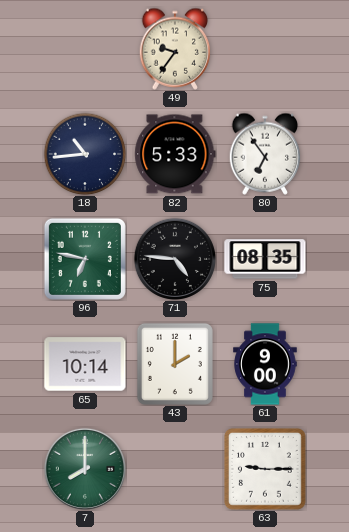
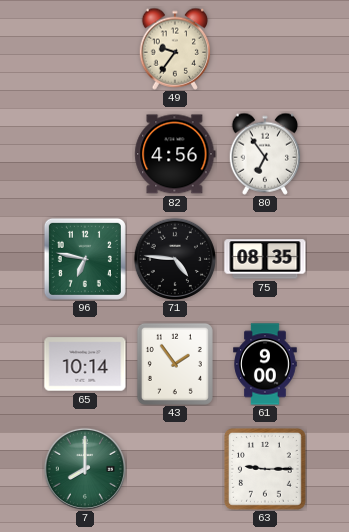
18: 10:44 -> none (85, 154)
82: 5:33 -> 4:56 (175, 154)
43: 2:00 -> 1:54 (175, 364)
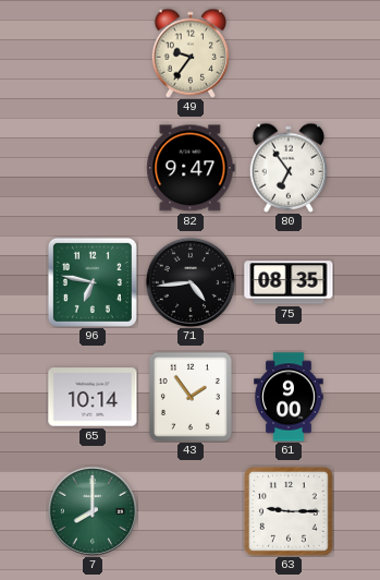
82: 4:56 -> 9:47 (191, 168)
71: 4:46 -> 4:44 (191, 282)
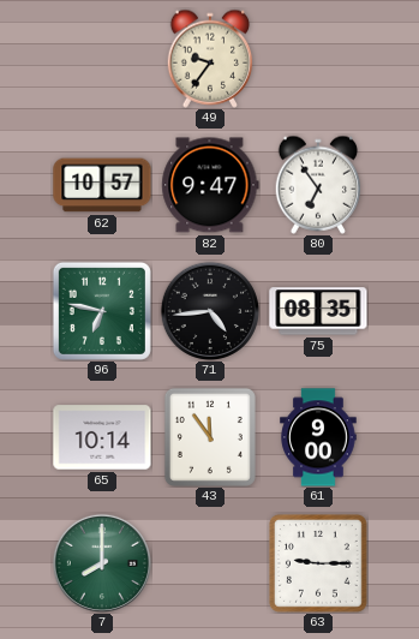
62: none -> 10:57 (102, 185)
43: 1:54 -> 11:54 (210, 437)
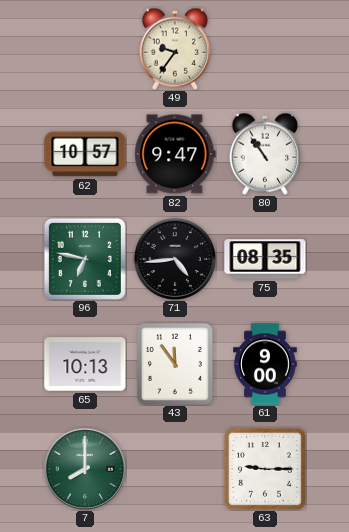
80: 6:54 -> 10:54 (265, 154)
65: 10:14 -> 10:13 (85, 364)
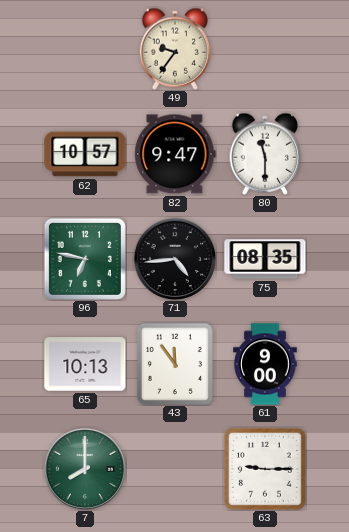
80: 10:54 -> 11:30 (265, 154)
